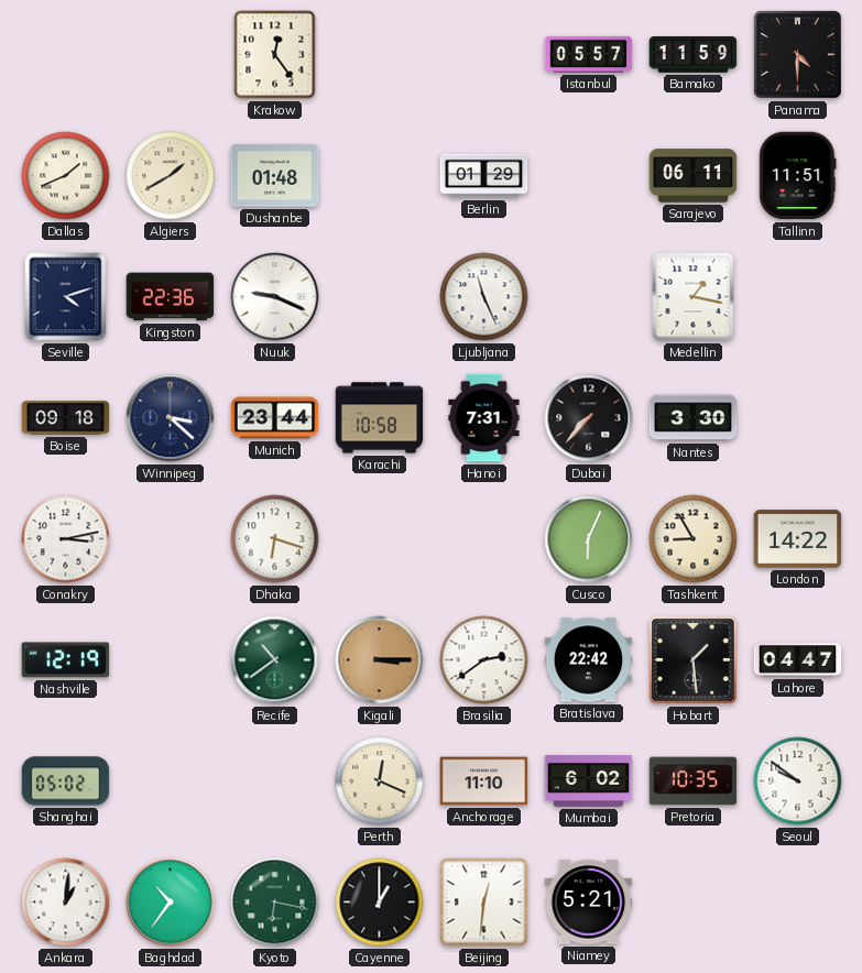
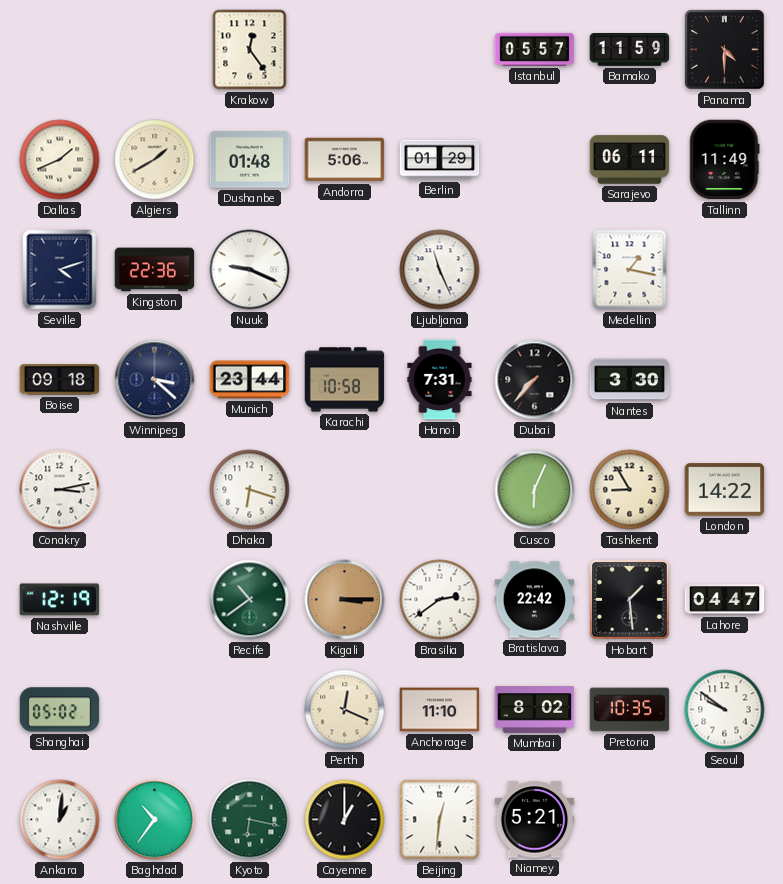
Andorra: none -> 5:06 (345, 160)
Tallinn: 11:51 -> 11:49 (725, 160)
Mumbai: 6:02 -> 8:02 (535, 710)
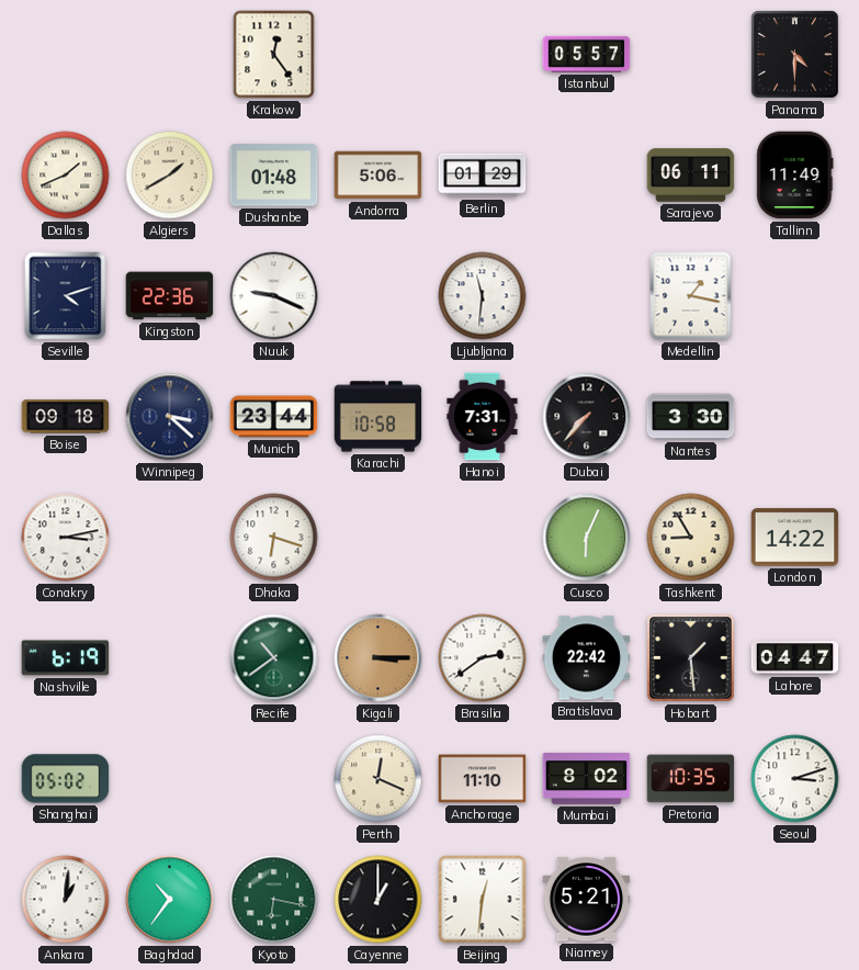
Bamako: 11:59 -> none (630, 50)
Ljubljana: 11:26 -> 11:31 (483, 296)
Nashville: 12:19 -> 6:19 (66, 658)
Seoul: 9:51 -> 3:12 (795, 779)
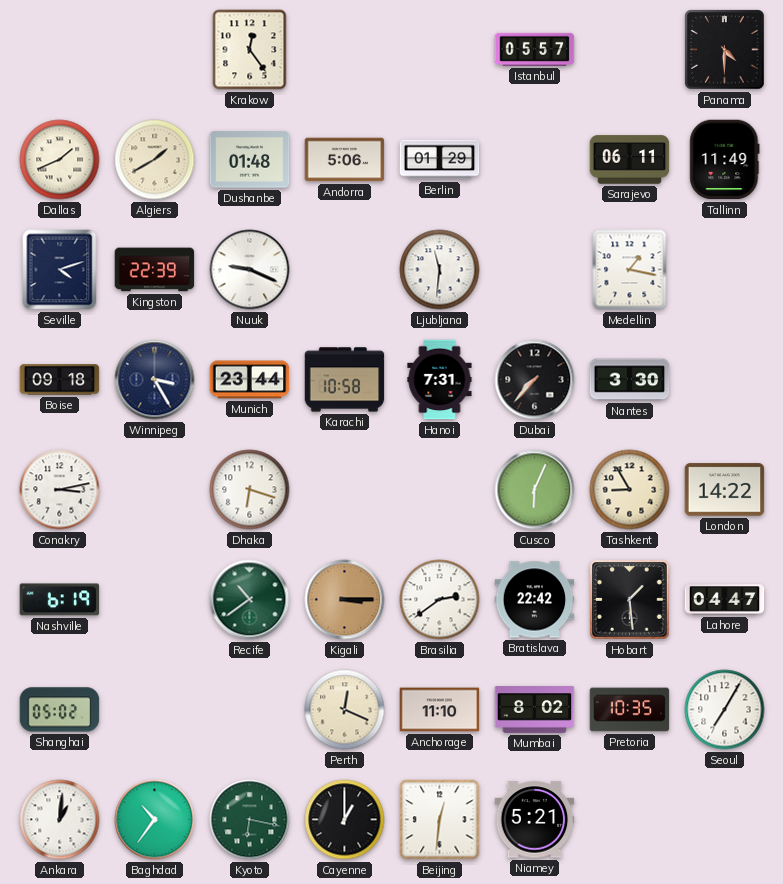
Kingston: 22:36 -> 22:39 (155, 270)
Winnipeg: 3:22 -> 3:25 (155, 380)
Seoul: 3:12 -> 7:05 (725, 710)
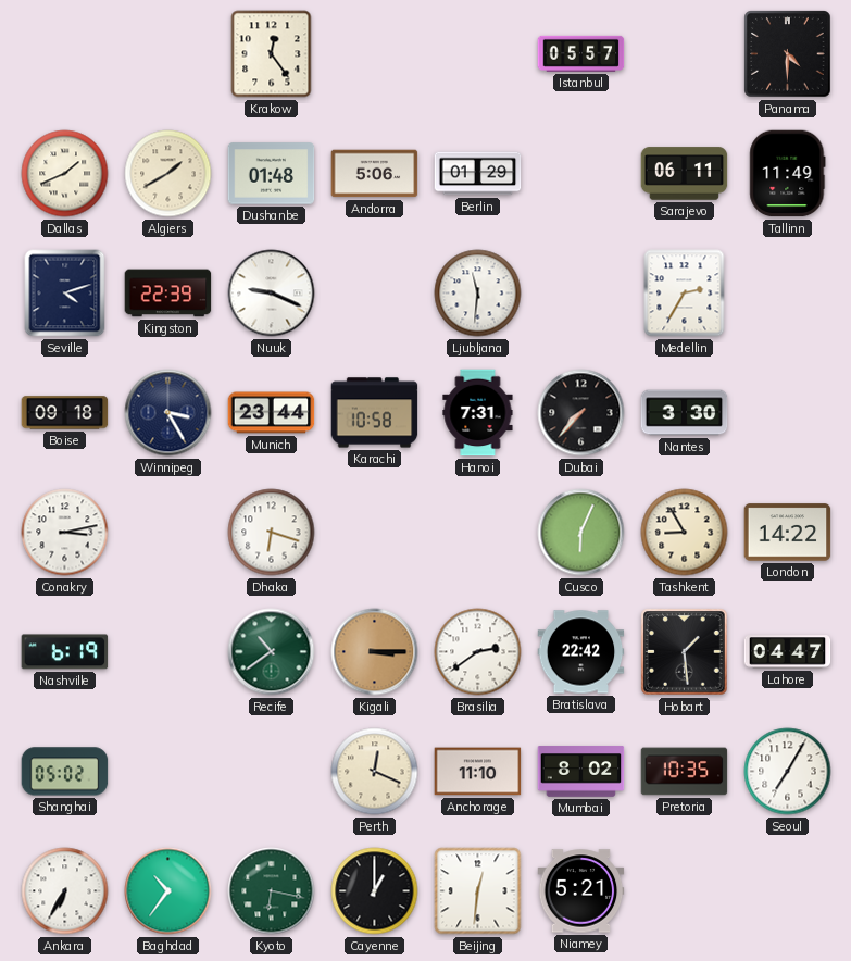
Medellin: 1:17 -> 2:35 (685, 294)
Ankara: 1:01 -> 6:35 (65, 891)
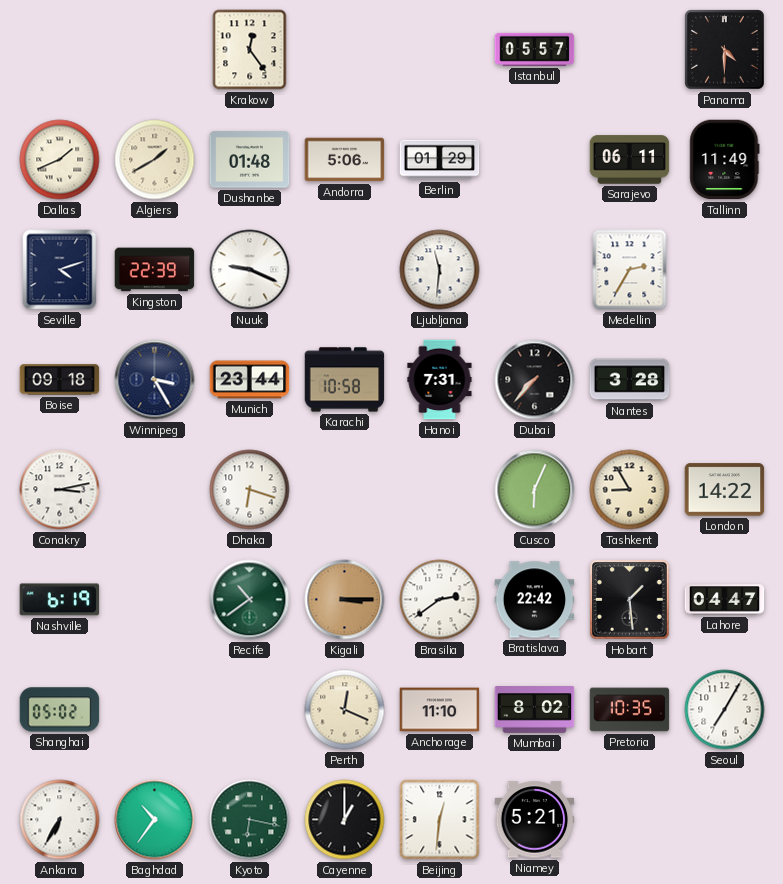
Nantes: 3:30 -> 3:28 (630, 380)
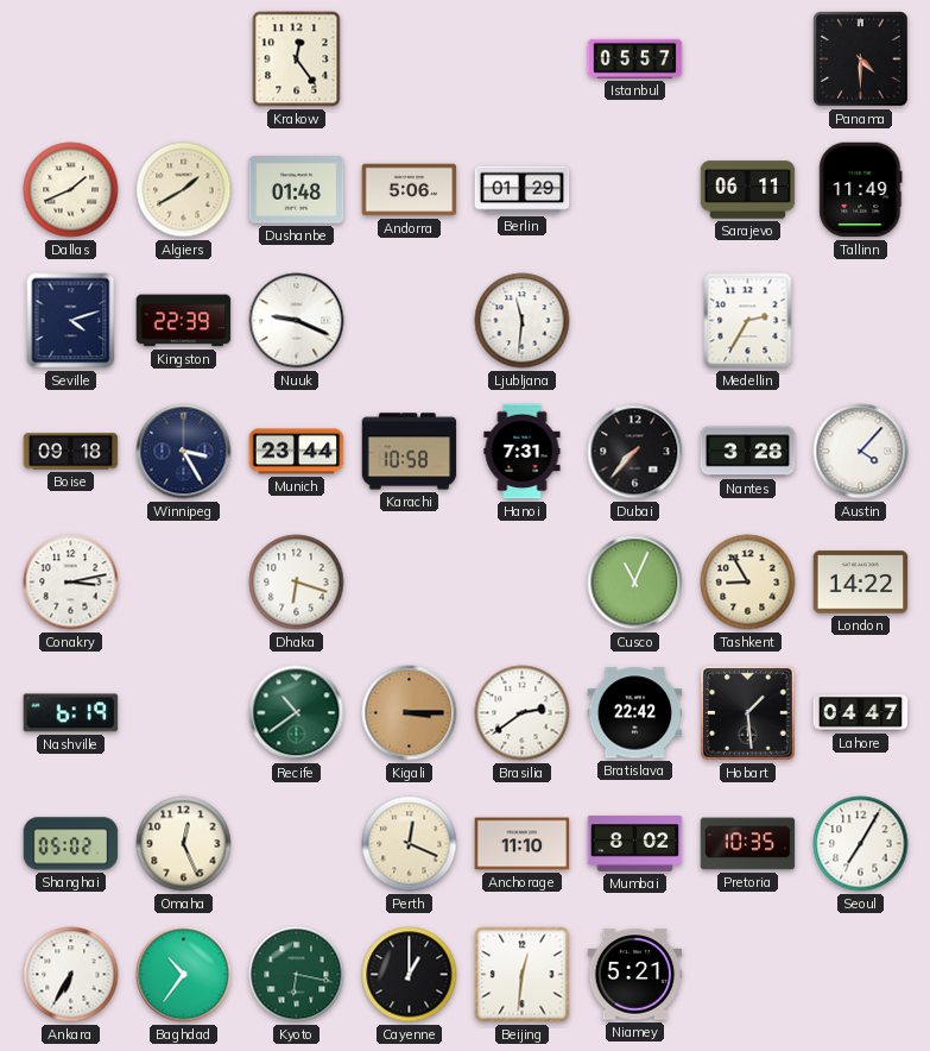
Austin: none -> 4:07 (861, 452)
Cusco: 6:04 -> 11:04 (635, 583)
Omaha: none -> 12:26 (184, 844)
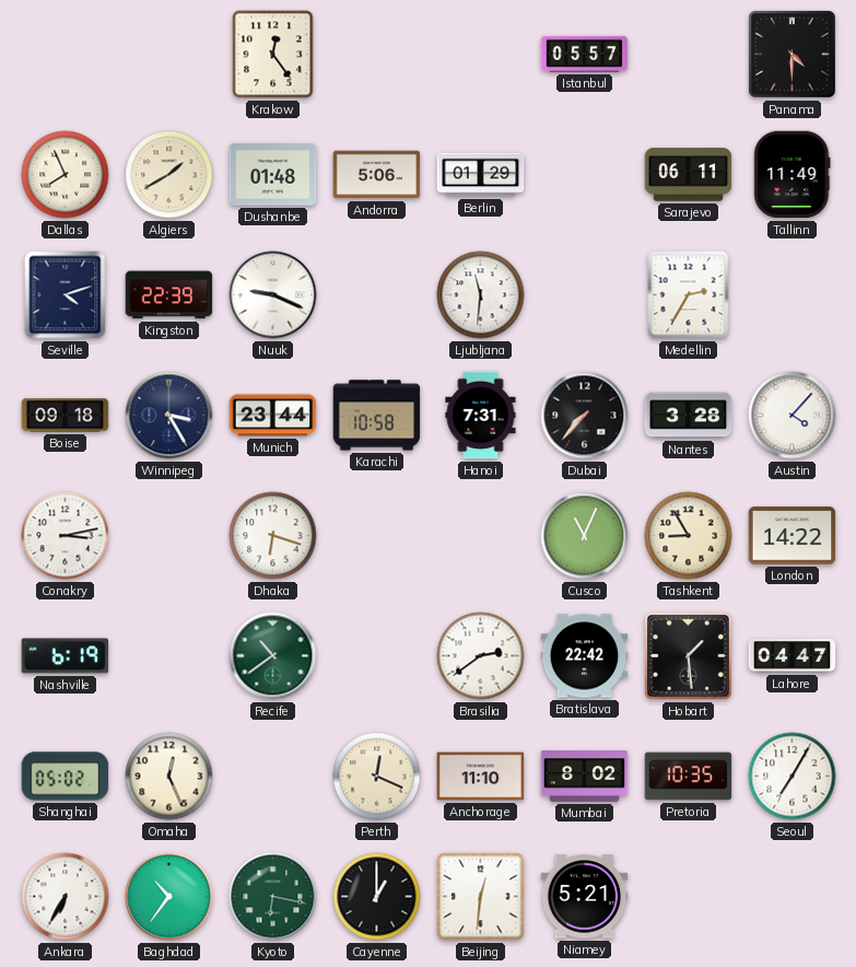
Dallas: 1:41 -> 7:56 (66, 175)
Kigali: 3:15 -> none (410, 713)
